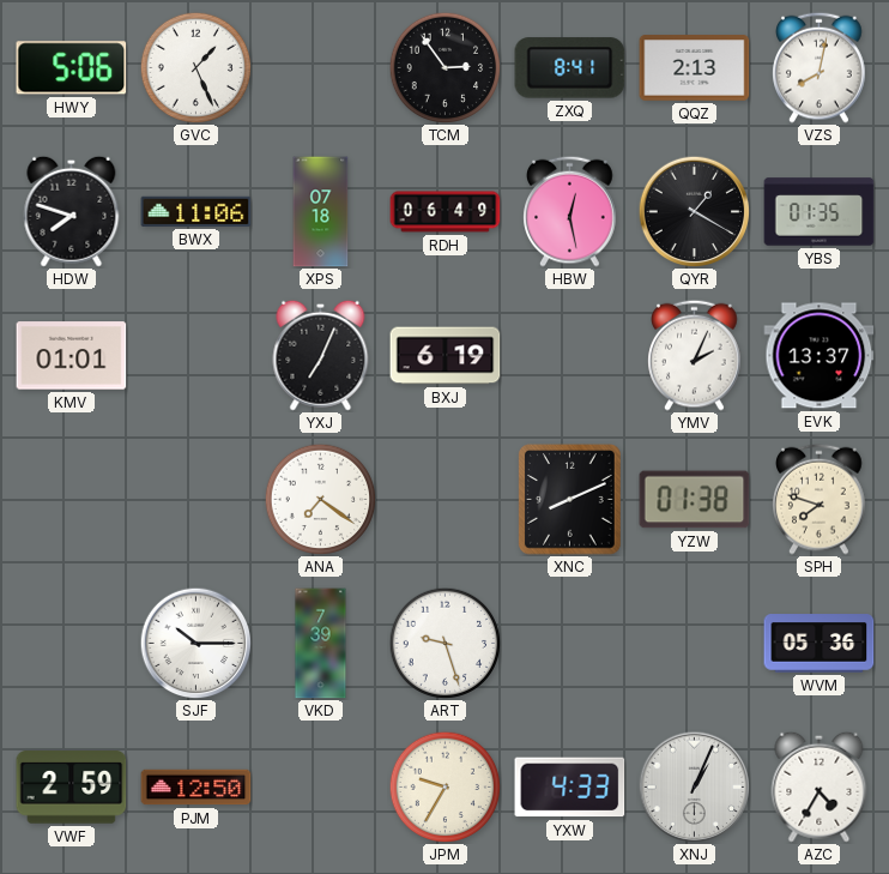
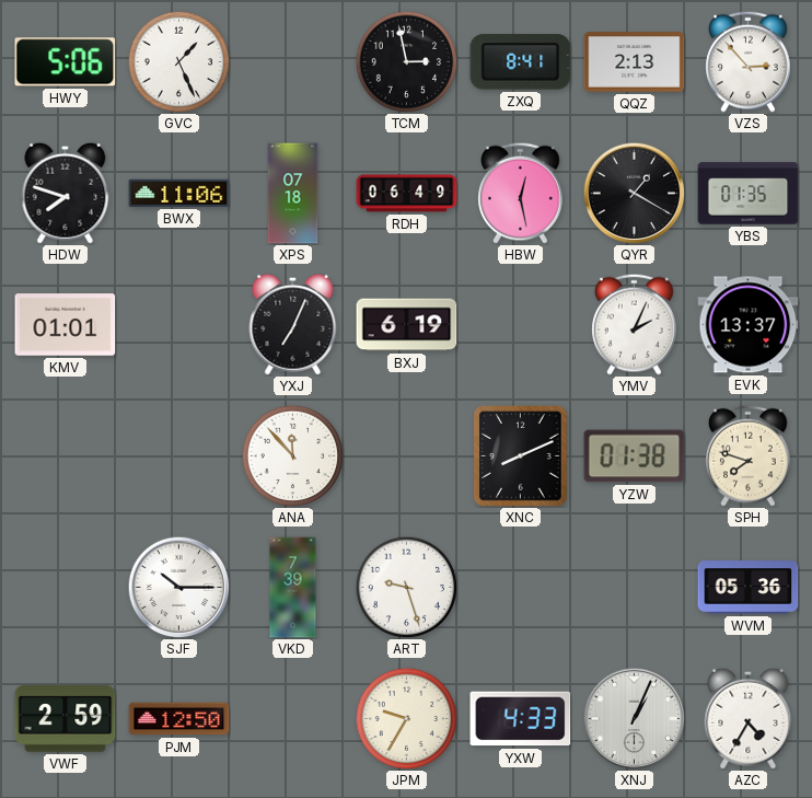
TCM: 2:54 -> 2:58 (406, 61)
VZS: 8:02 -> 2:53 (749, 61)
ANA: 7:21 -> 11:53 (292, 455)
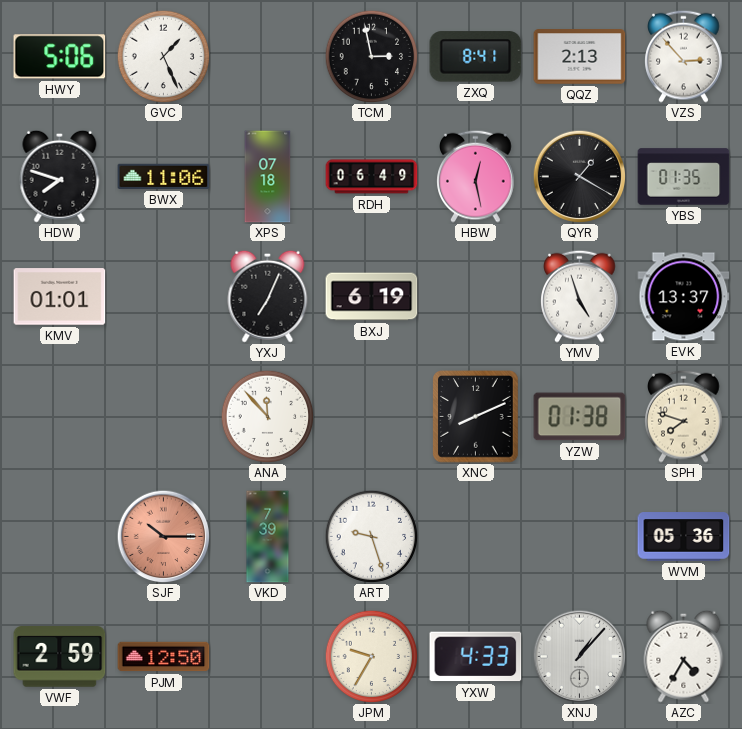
YMV: 2:04 -> 4:57 (580, 296)
SJF dial: white -> salmon (163, 536)
XNJ: 1:04 -> 1:07 (579, 656)
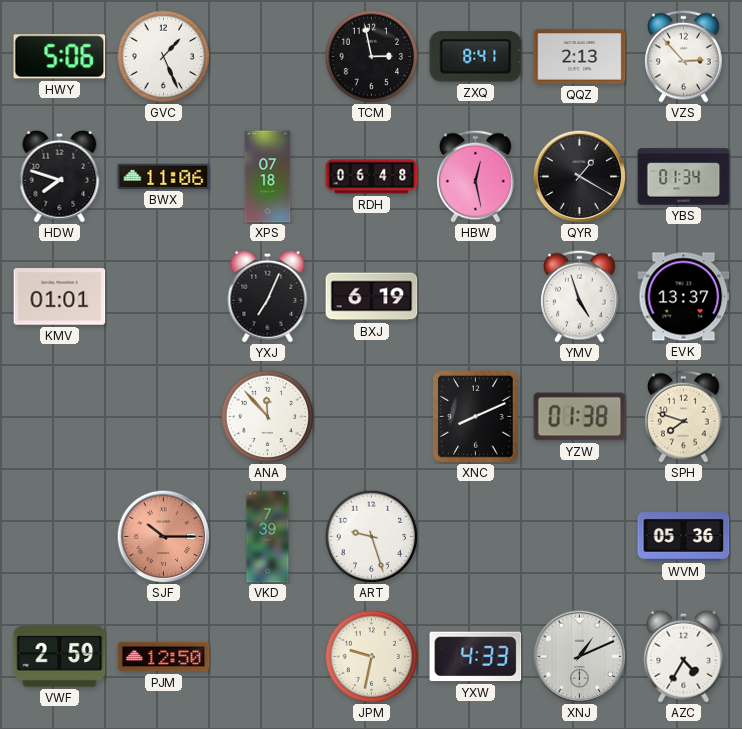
RDH: 06:49 -> 06:48 (372, 177)
YBS: 01:35 -> 01:34 (684, 177)
JPM: 9:35 -> 9:32 (371, 656)
XNJ: 1:07 -> 1:11 (579, 656)
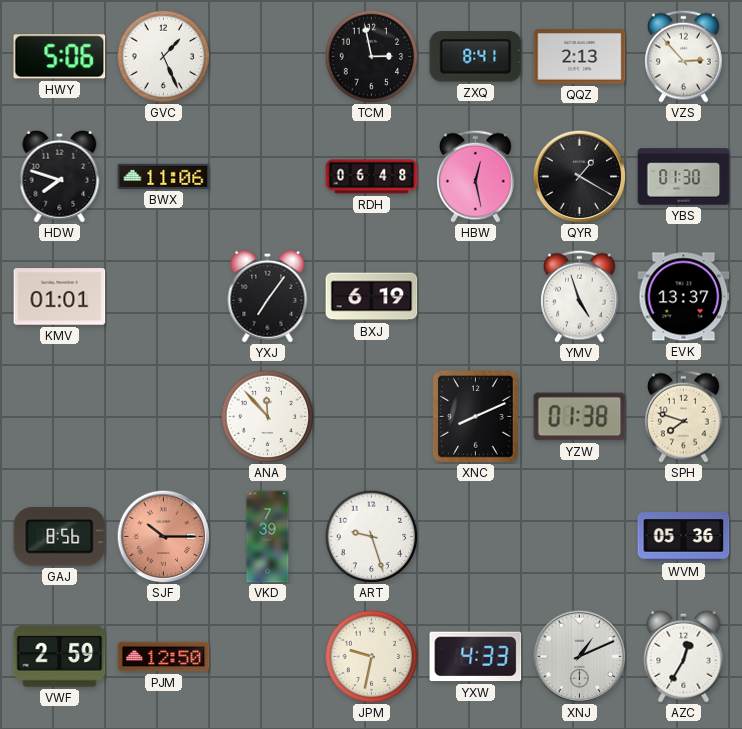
XPS: 07:18 -> none (268, 177)
YBS: 01:34 -> 01:30 (684, 177)
YXJ: 7:04 -> 7:06 (268, 296)
GAJ: none -> 8:56 (60, 536)
AZC: 4:35 -> 12:35 (684, 656)
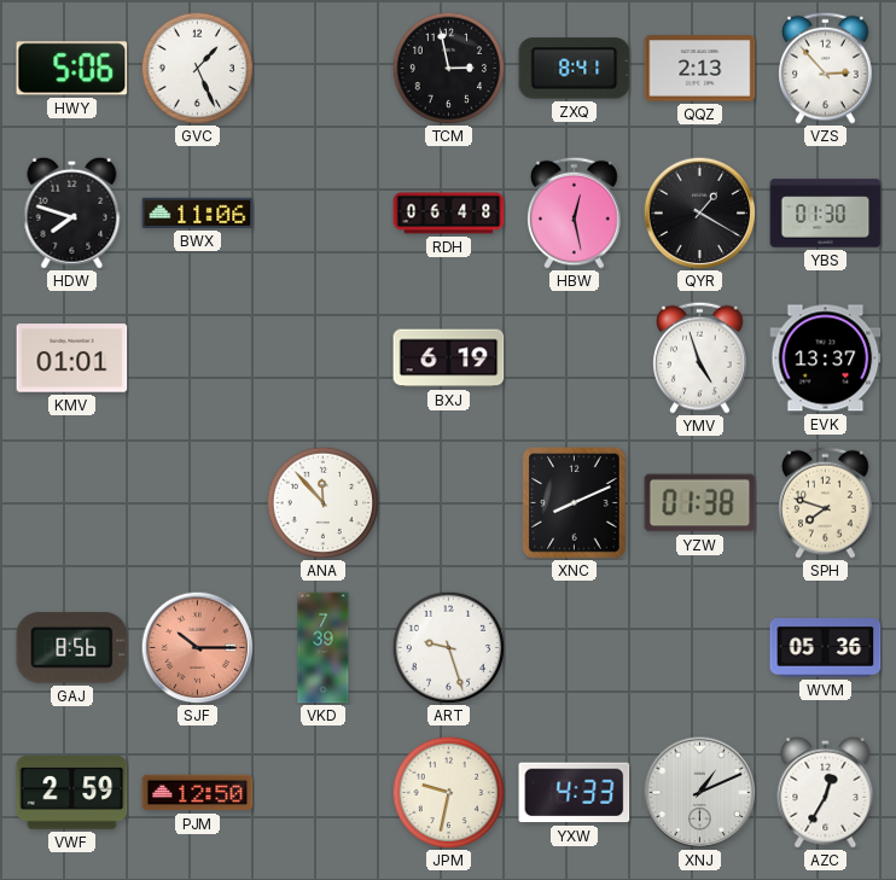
YXJ: 7:06 -> none (268, 296)
